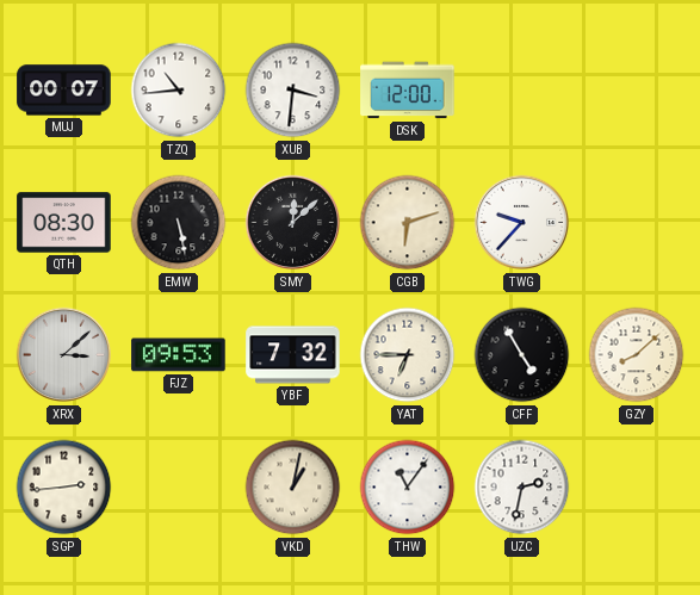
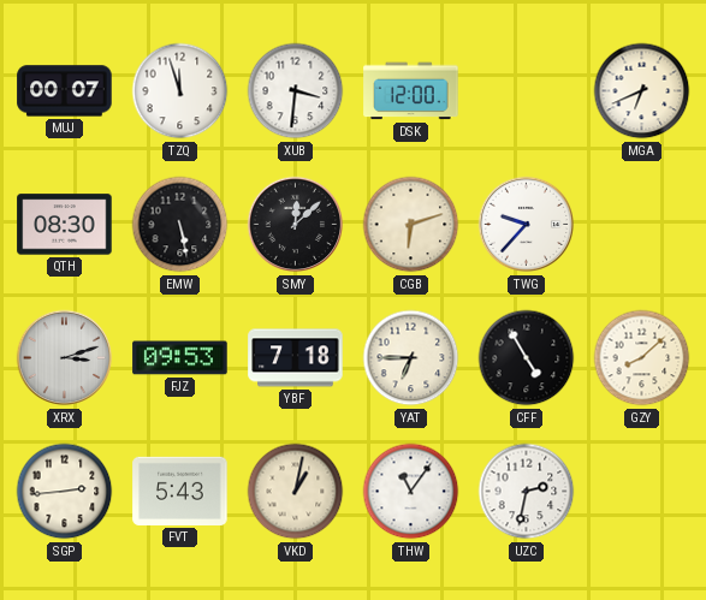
TZQ: 10:44 -> 11:57 (180, 91)
MGA: none -> 6:41 (642, 91)
XRX: 3:08 -> 3:12 (65, 358)
YBF: 7:32 -> 7:18 (296, 358)
FVT: none -> 5:43 (180, 491)
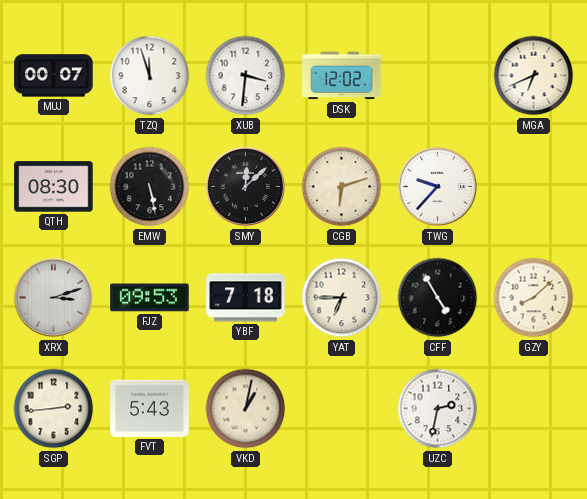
DSK: 12:00 -> 12:02 (342, 76)
THW: 11:06 -> none (411, 492)
